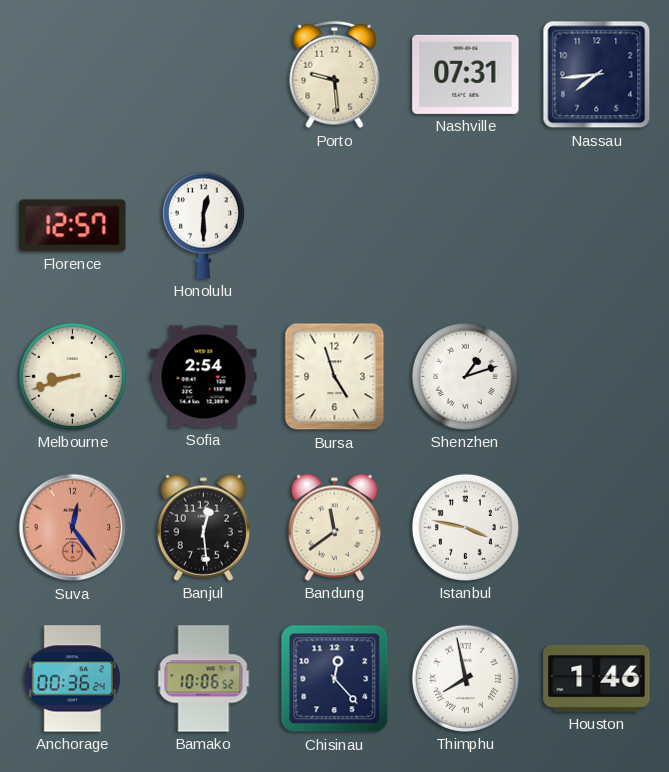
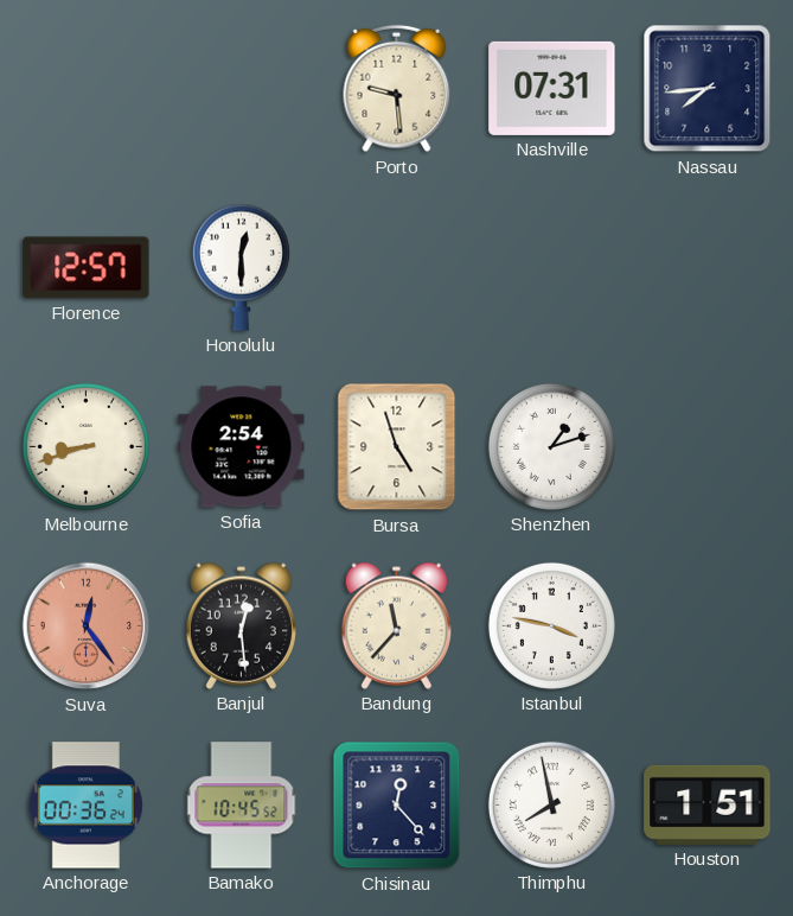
Bandung: 11:39 -> 11:37 (396, 625)
Bamako: 10:06 -> 10:45 (242, 806)
Houston: 1:46 -> 1:51 (708, 804)
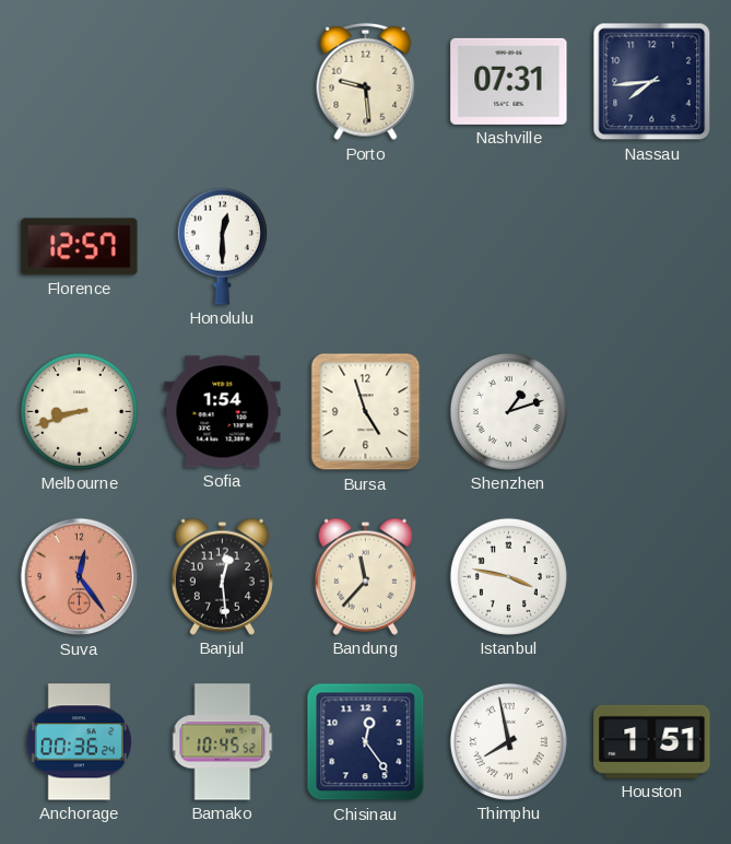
Sofia: 2:54 -> 1:54 (223, 412)
Chisinau: 12:23 -> 12:24 (366, 742)
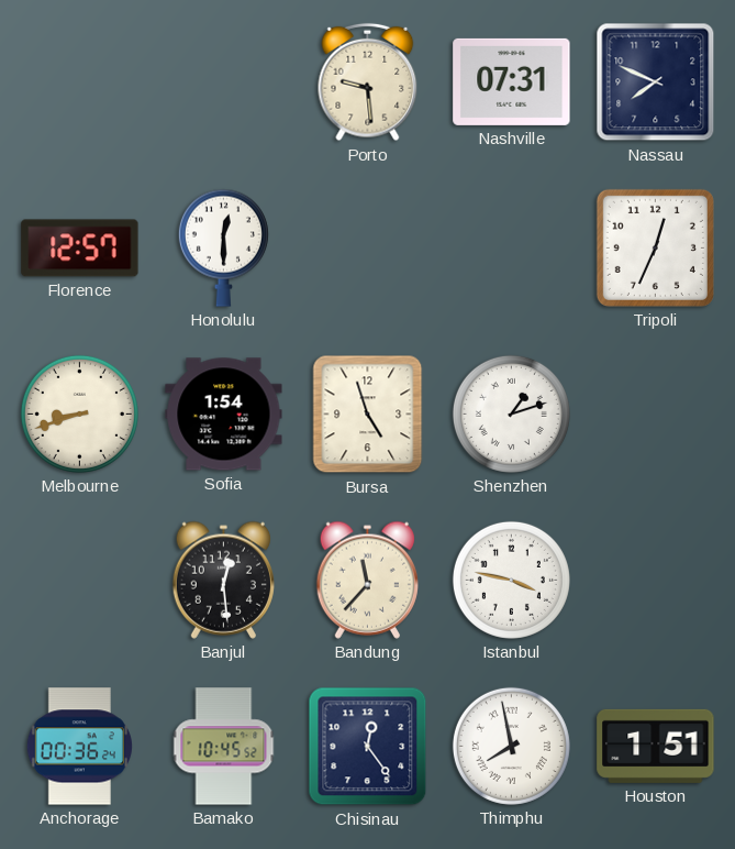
Nassau: 7:44 -> 7:49 (656, 82)
Tripoli: none -> 12:34 (655, 247)
Suva: 12:24 -> none (80, 577)
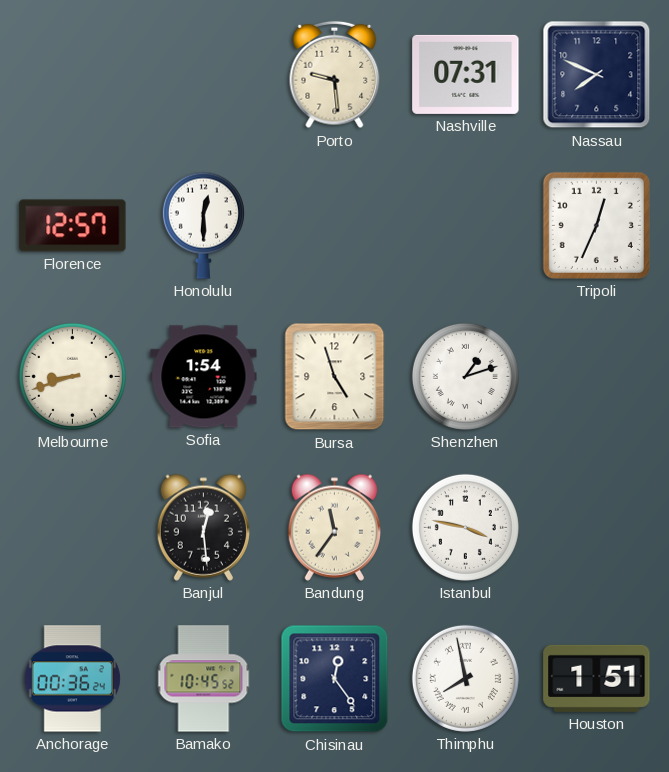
Bandung: 11:37 -> 11:36 (334, 527)
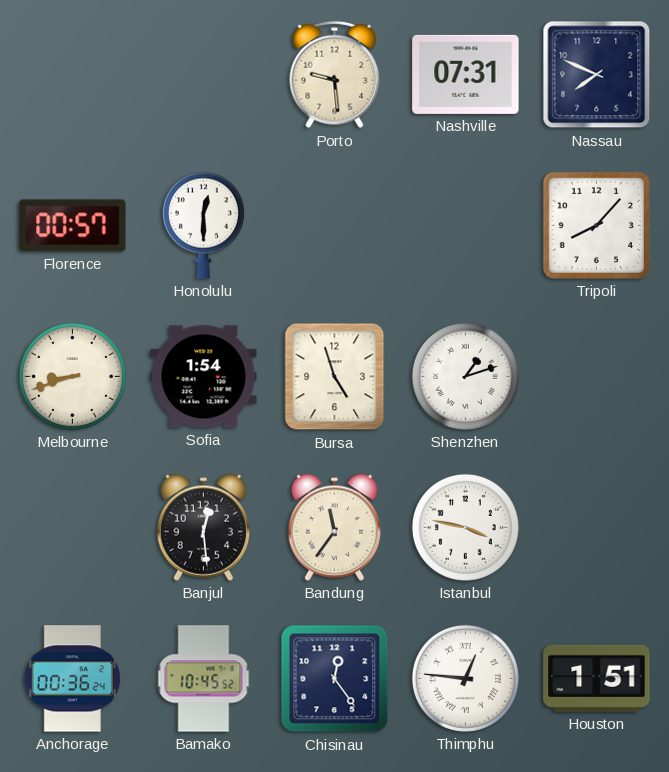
Florence: 12:57 -> 00:57 (73, 226)
Tripoli: 12:34 -> 8:07 (596, 225)
Thimphu: 7:58 -> 12:46 (465, 678)
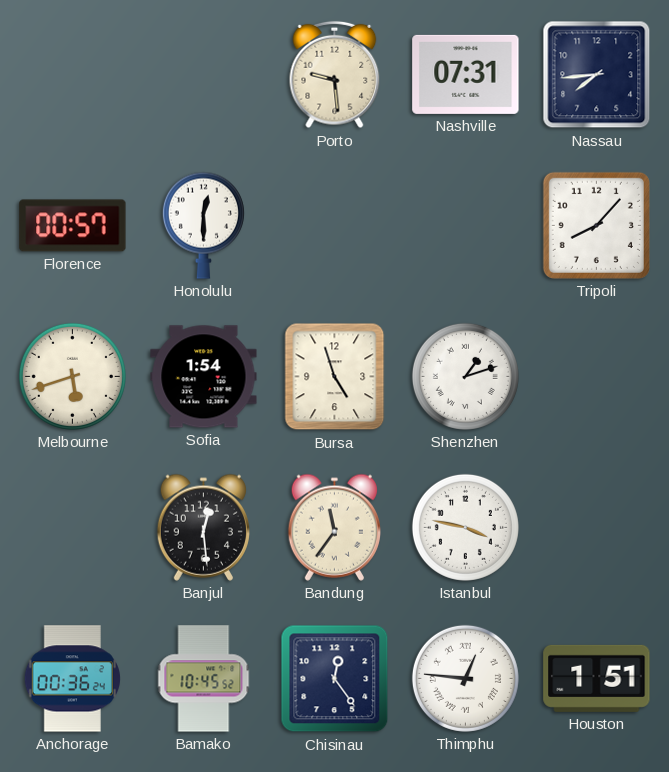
Nassau: 7:49 -> 7:44 (597, 75)
Melbourne: 8:42 -> 5:42 (72, 376)
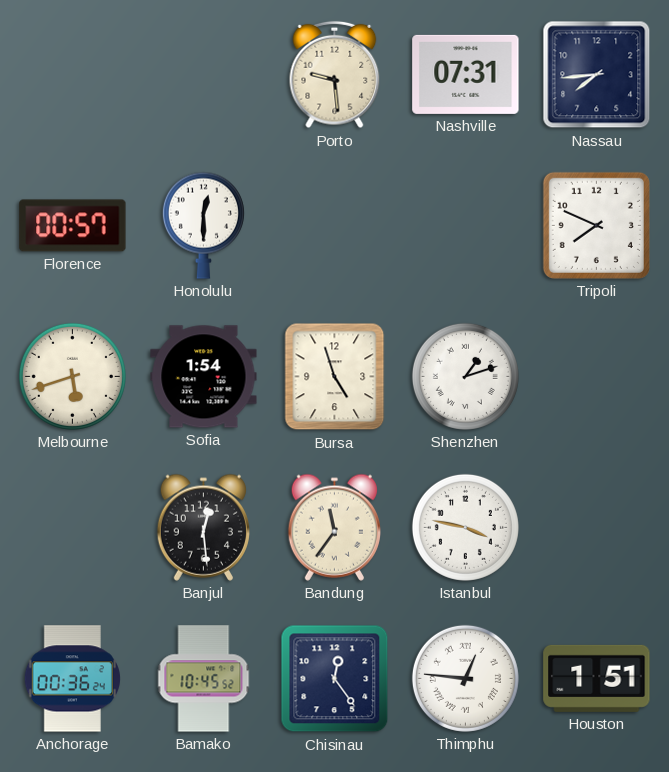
Tripoli: 8:07 -> 7:49 (596, 225)
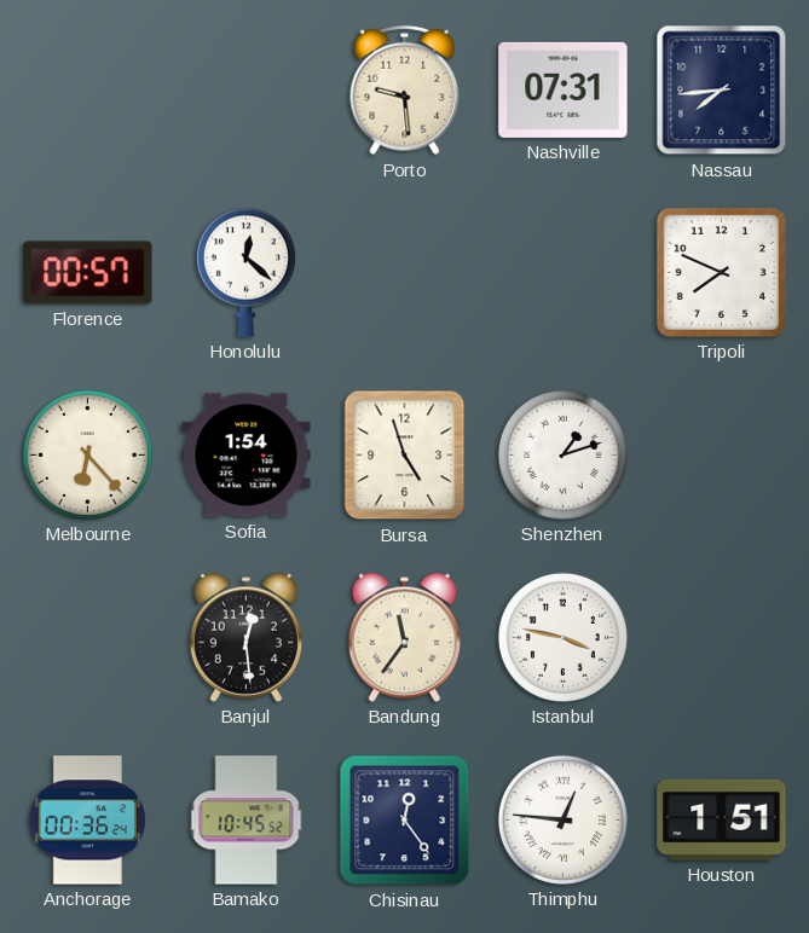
Honolulu: 12:30 -> 12:22 (245, 272)
Melbourne: 5:42 -> 6:23 (87, 454)
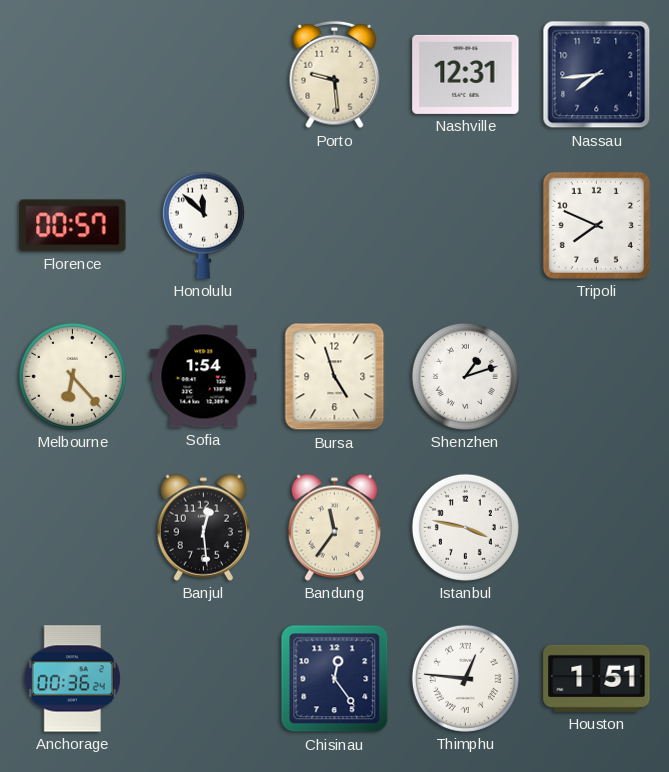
Nashville: 07:31 -> 12:31 (466, 74)
Honolulu: 12:22 -> 11:52 (203, 225)
Bamako: 10:45 -> none (247, 821)
